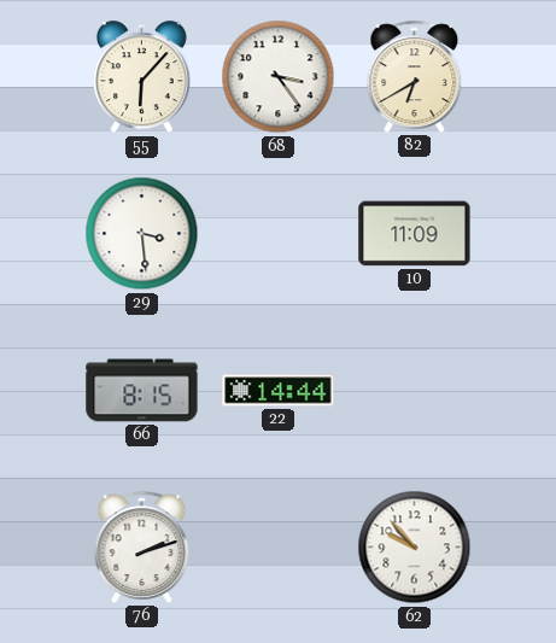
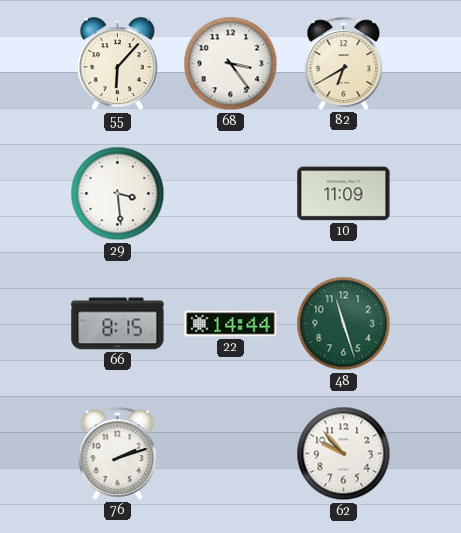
48: none -> 11:27 (344, 324)
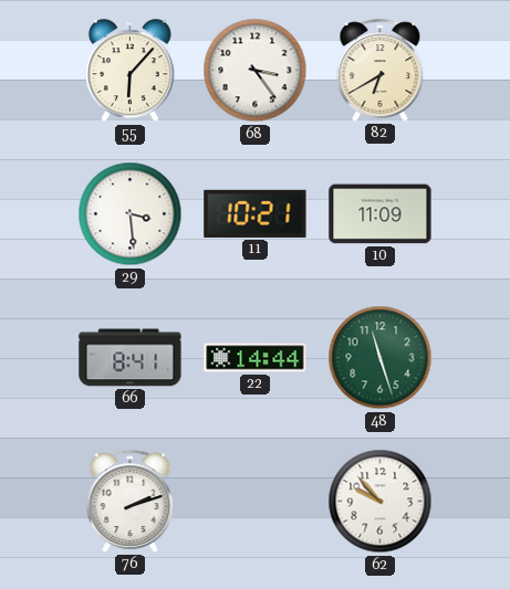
11: none -> 10:21 (256, 213)
66: 8:15 -> 8:41 (131, 358)
